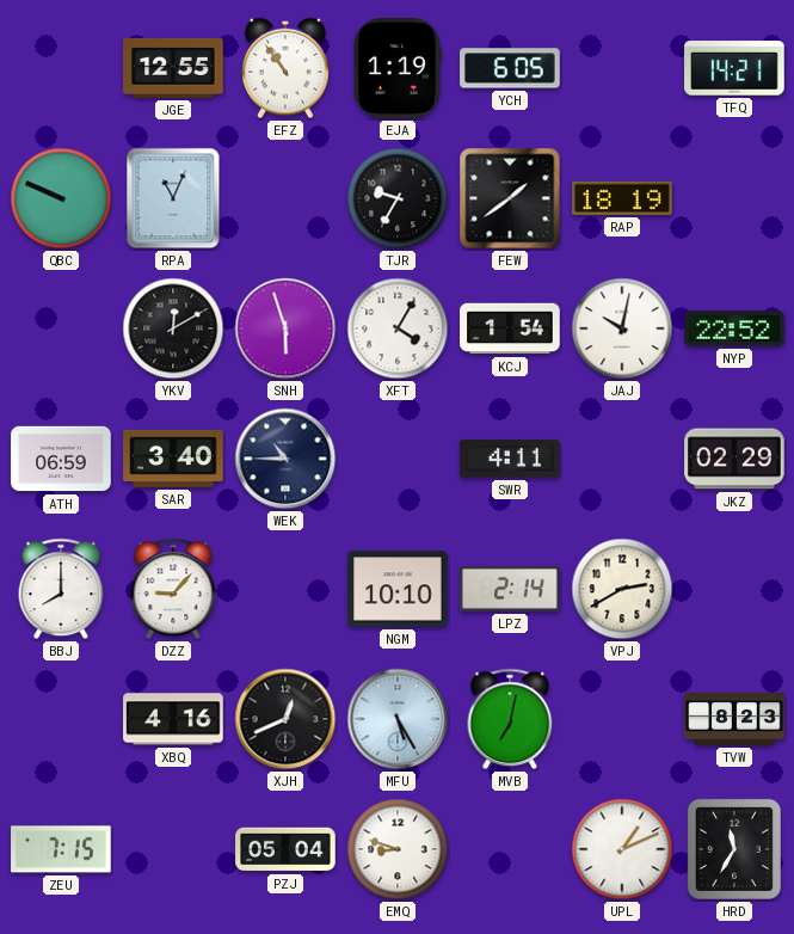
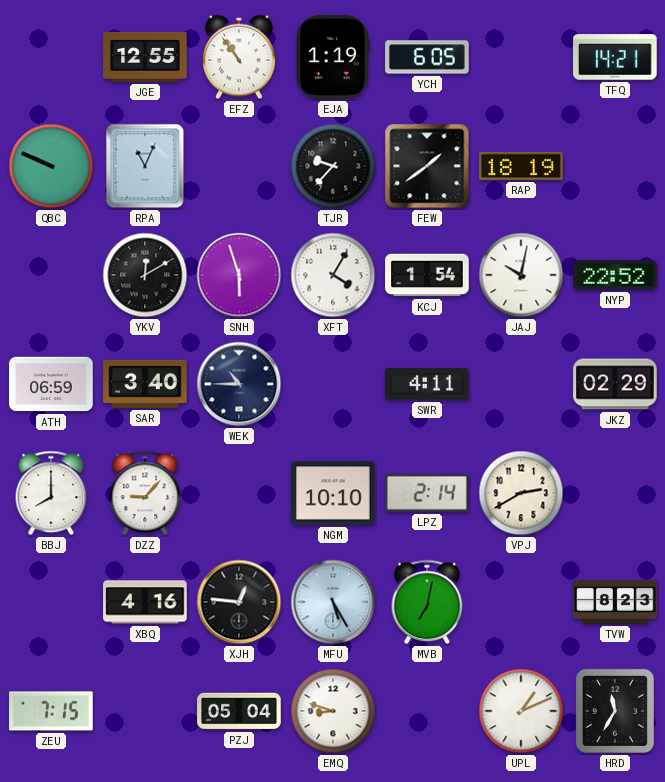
TJR: 9:35 -> 9:37 (333, 166)
XJH: 12:41 -> 12:46 (239, 602)
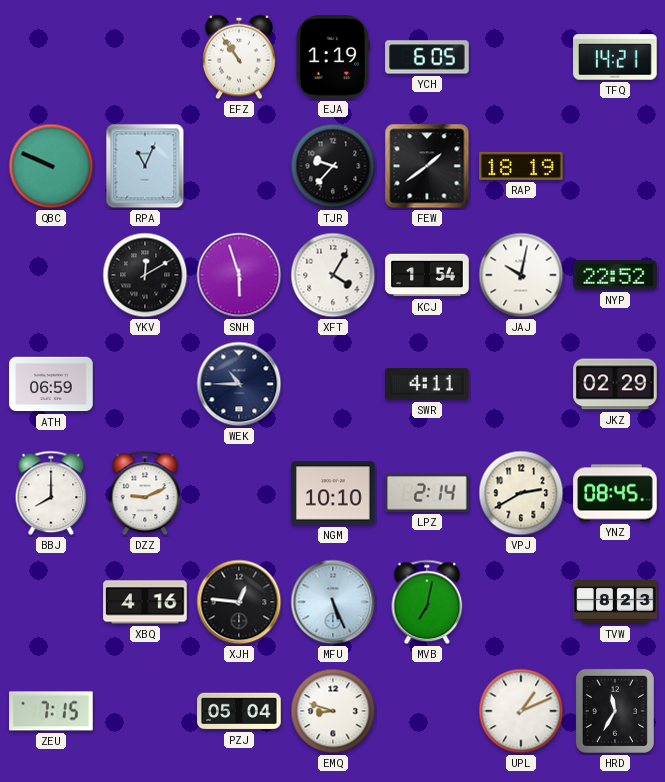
JGE: 12:55 -> none (145, 57)
SAR: 3:40 -> none (145, 384)
DZZ: 9:07 -> 9:11 (145, 493)
YNZ: none -> 08:45 (615, 493)
MFU: 5:25 -> 5:26 (333, 602)
